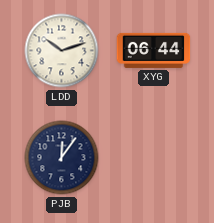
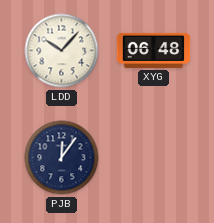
LDD: 10:12 -> 10:07 (62, 51)
XYG: 06:44 -> 06:48 (154, 50)
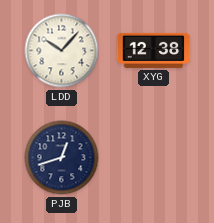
XYG: 06:48 -> 12:38 (154, 50)
PJB: 12:06 -> 12:42 (62, 158)
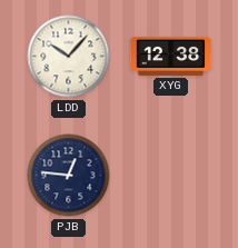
PJB: 12:42 -> 12:46 (69, 176)
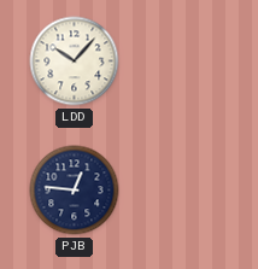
XYG: 12:38 -> none (171, 56)
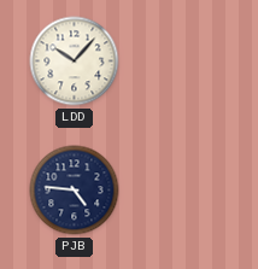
PJB: 12:46 -> 4:46 (75, 191)
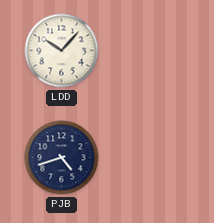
PJB: 4:46 -> 4:42 (62, 158)
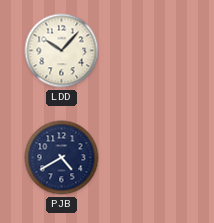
PJB: 4:42 -> 4:40 (62, 158)
